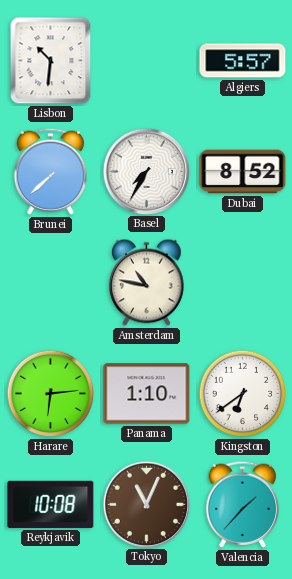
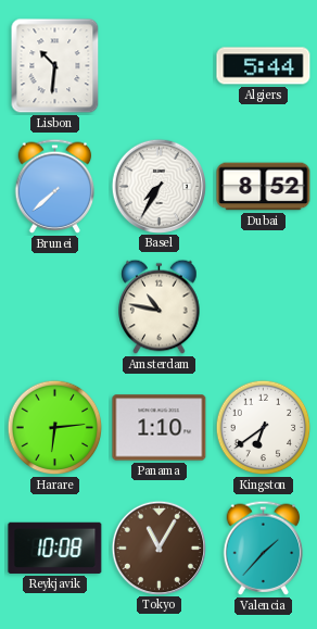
Algiers: 5:57 -> 5:44 (264, 66)
Tokyo: 11:04 -> 11:05 (158, 548)
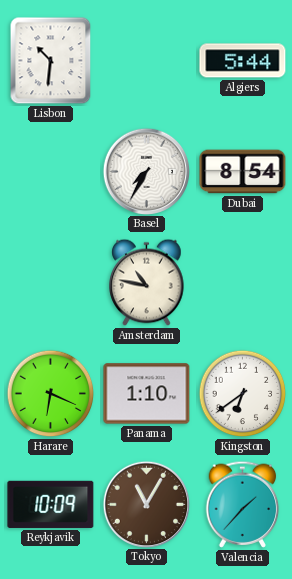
Brunei: 7:38 -> none (55, 186)
Dubai: 8:52 -> 8:54 (243, 172)
Harare: 6:14 -> 6:19 (51, 394)
Reykjavik: 10:08 -> 10:09 (51, 504)
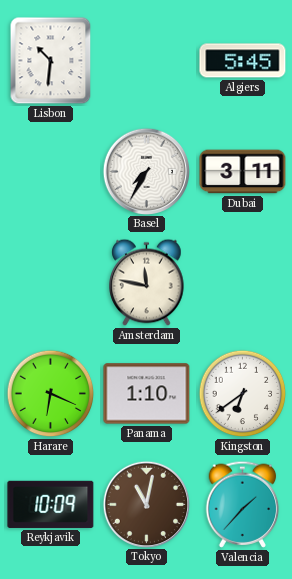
Algiers: 5:44 -> 5:45 (243, 61)
Dubai: 8:54 -> 3:11 (243, 172)
Amsterdam: 10:47 -> 11:47 (147, 283)
Tokyo: 11:05 -> 11:02 (146, 504)
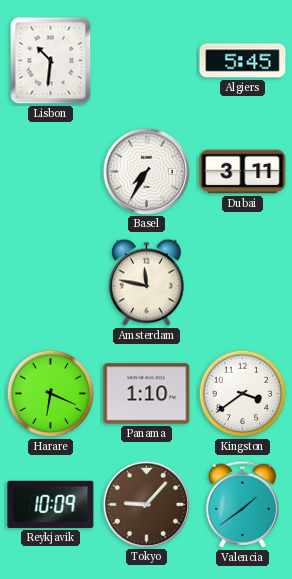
Kingston: 6:39 -> 3:39 (243, 394)
Tokyo: 11:02 -> 9:07 (146, 504)
Valencia: 1:37 -> 1:39 (243, 504)
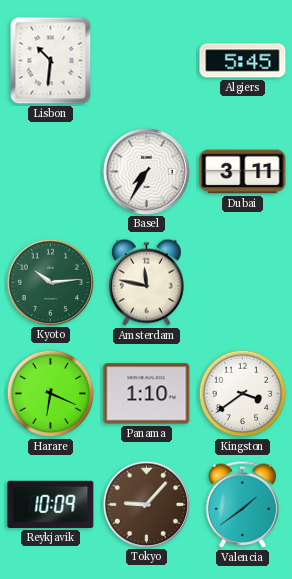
Kyoto: none -> 10:14 (50, 282)
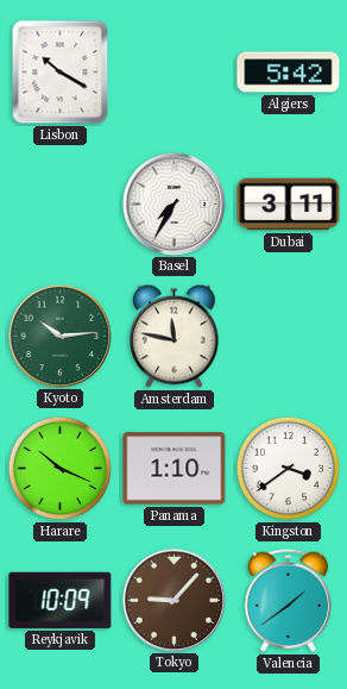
Lisbon: 10:31 -> 10:20 (61, 73)
Algiers: 5:45 -> 5:42 (289, 73)
Harare: 6:19 -> 10:19 (61, 469)
